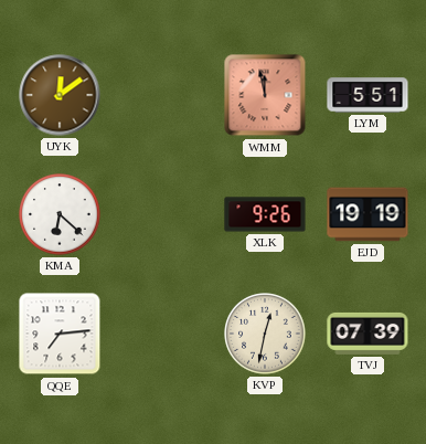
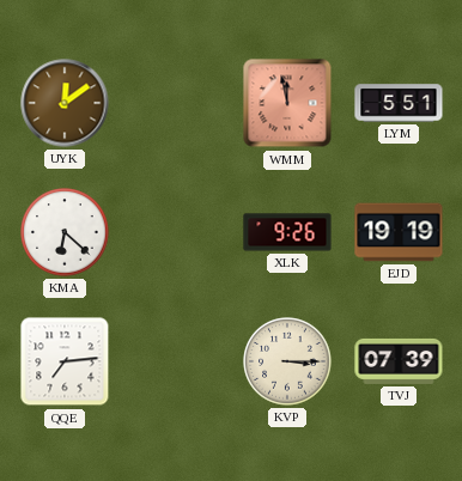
KVP: 12:32 -> 3:15 (287, 361)
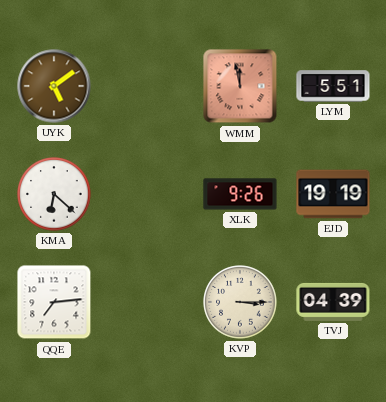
UYK: 12:09 -> 5:09 (54, 86)
TVJ: 07:39 -> 04:39 (333, 302)
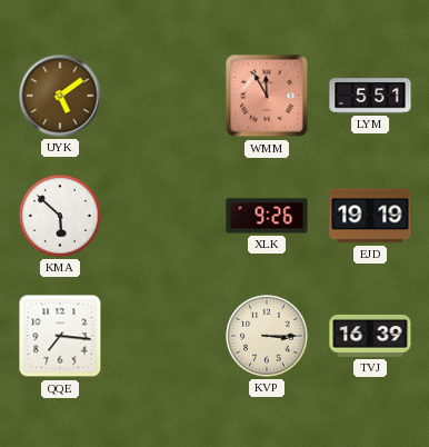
WMM: 11:58 -> 11:55 (267, 96)
KMA: 6:22 -> 5:52 (60, 216)
QQE: 7:14 -> 7:16 (60, 336)
TVJ: 04:39 -> 16:39 (370, 336)
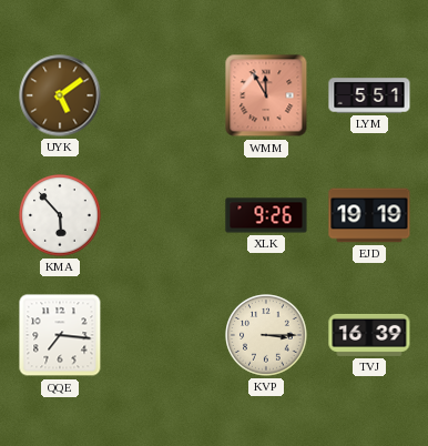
KMA: 5:52 -> 5:53 (60, 215)
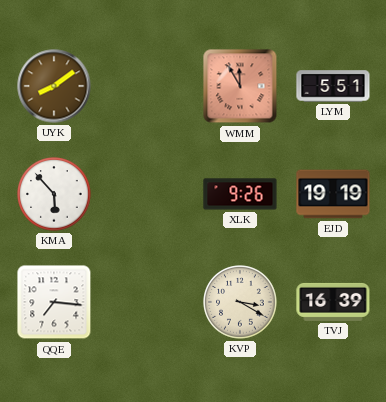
UYK: 5:09 -> 8:09 (54, 86)
KVP: 3:15 -> 3:20 (240, 302)
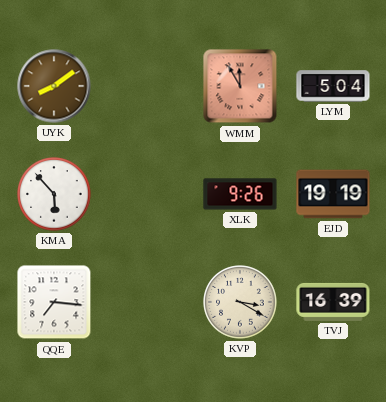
LYM: 5:51 -> 5:04 (333, 86)
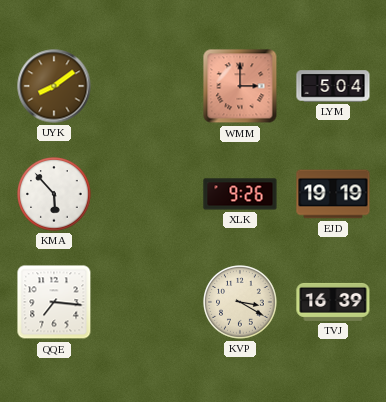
WMM: 11:55 -> 3:00 (240, 86)
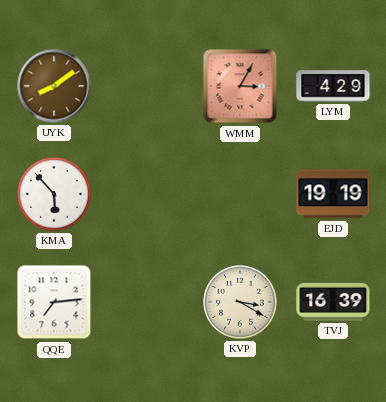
WMM: 3:00 -> 3:05 (240, 86)
LYM: 5:04 -> 4:29 (333, 86)
XLK: 9:26 -> none (240, 194)
QQE: 7:16 -> 7:14 (54, 302)
